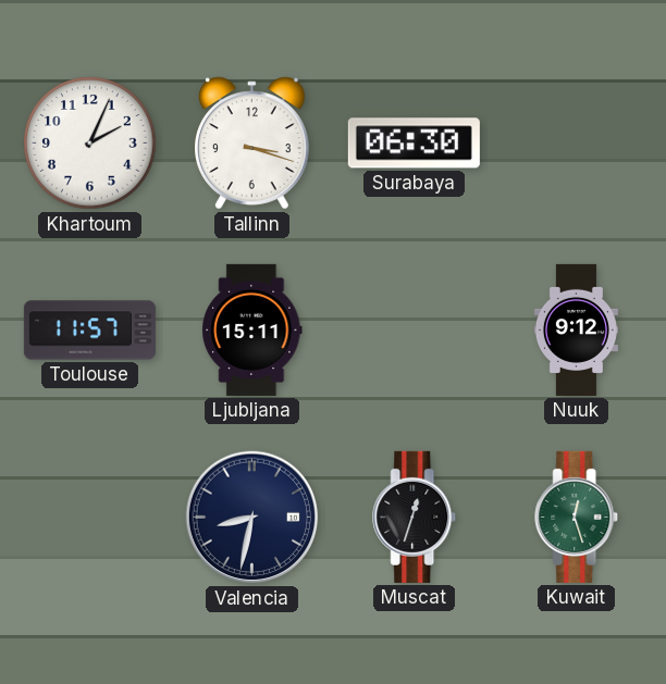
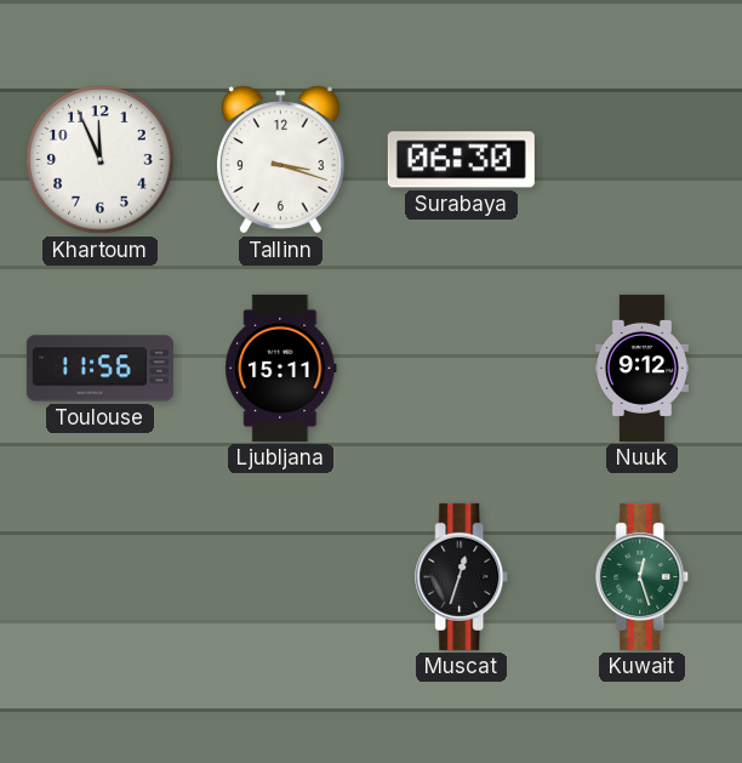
Khartoum: 2:04 -> 11:56 (101, 160)
Toulouse: 11:57 -> 11:56 (99, 369)
Valencia: 8:32 -> none (252, 518)
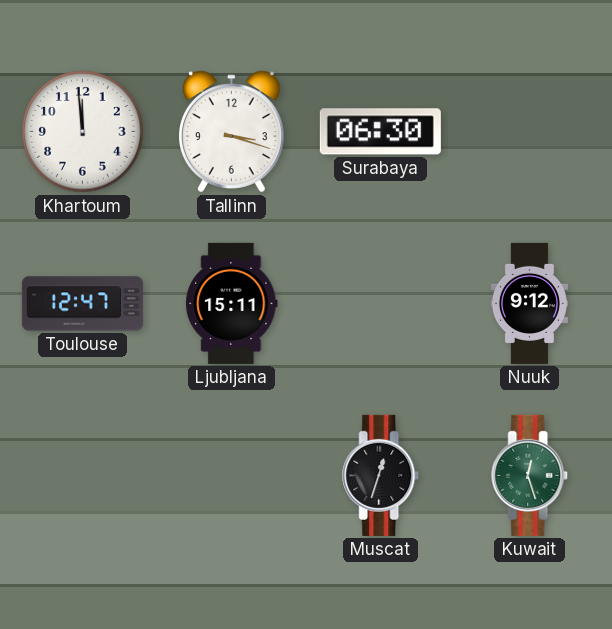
Khartoum: 11:56 -> 11:59 (83, 132)
Toulouse: 11:56 -> 12:47 (82, 304)
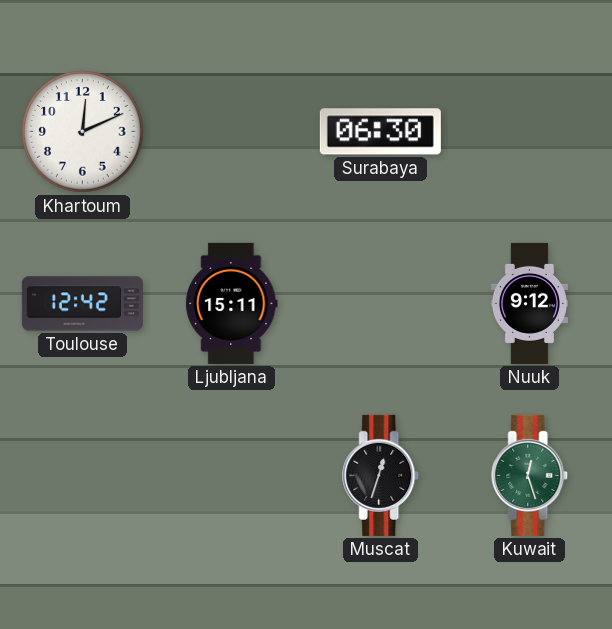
Khartoum: 11:59 -> 12:11 (83, 132)
Tallinn: 3:18 -> none (232, 132)
Toulouse: 12:47 -> 12:42 (82, 304)
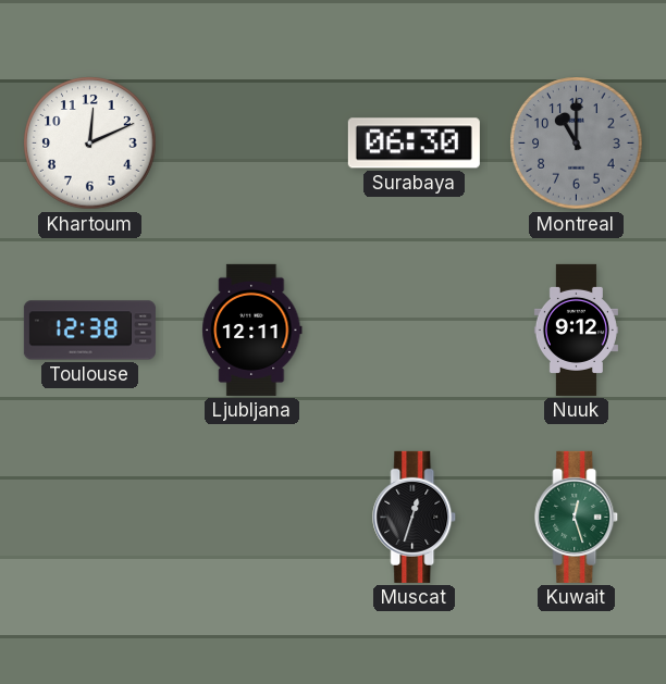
Montreal: none -> 11:00 (577, 144)
Toulouse: 12:42 -> 12:38 (89, 331)
Ljubljana: 15:11 -> 12:11 (252, 329)
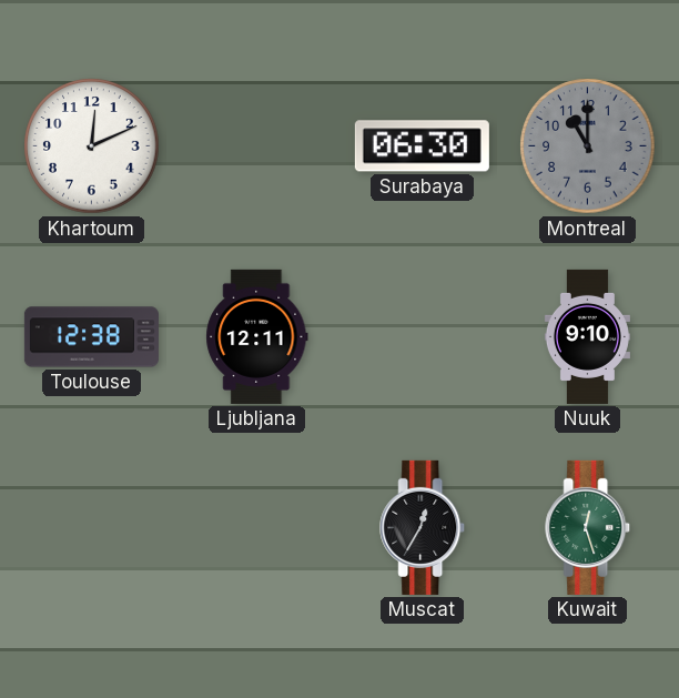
Nuuk: 9:12 -> 9:10 (587, 336)
Muscat: 12:33 -> 12:35 (423, 527)
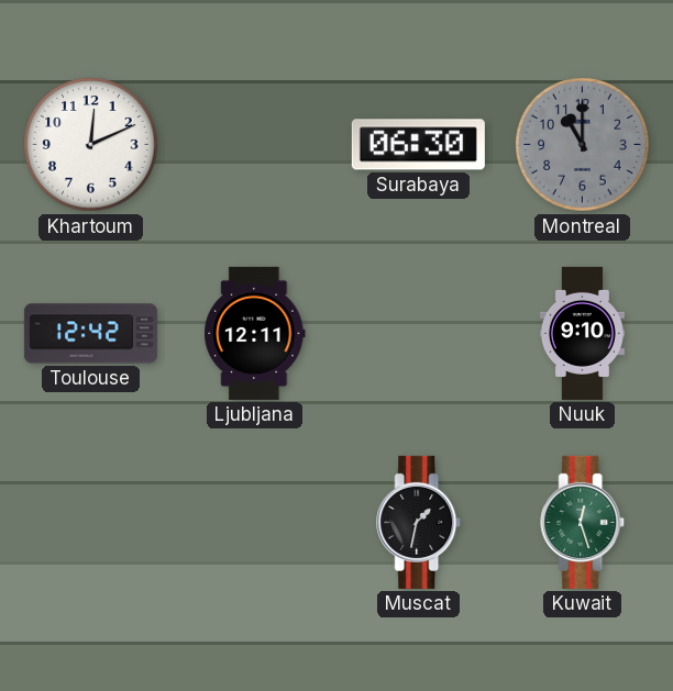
Toulouse: 12:38 -> 12:42 (90, 334)
Muscat: 12:35 -> 1:32 (419, 522)
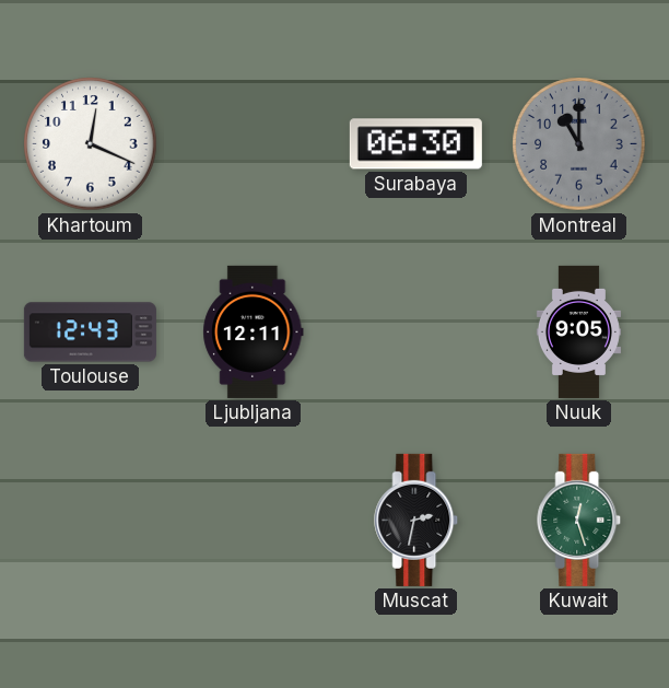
Khartoum: 12:11 -> 12:19 (91, 144)
Toulouse: 12:42 -> 12:43 (90, 333)
Nuuk: 9:10 -> 9:05 (578, 331)
Muscat: 1:32 -> 2:32 (416, 520)
